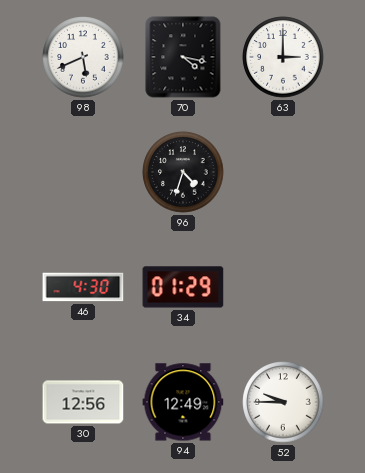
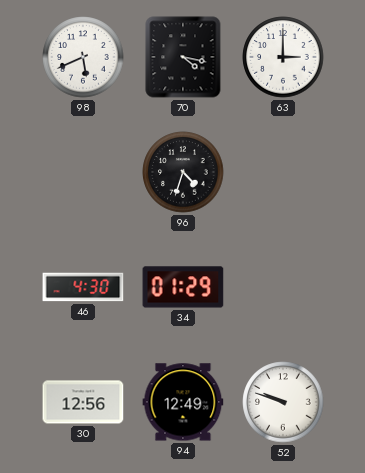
52: 9:45 -> 9:48 (283, 402)
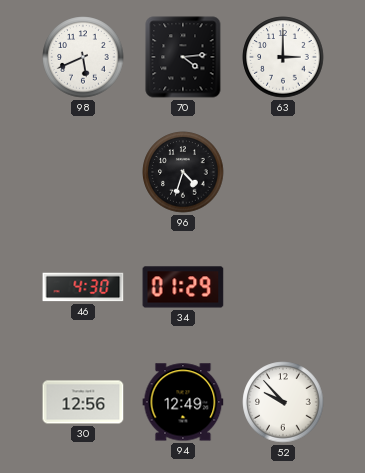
70: 4:17 -> 4:14 (183, 57)
52: 9:48 -> 9:53 (283, 402)
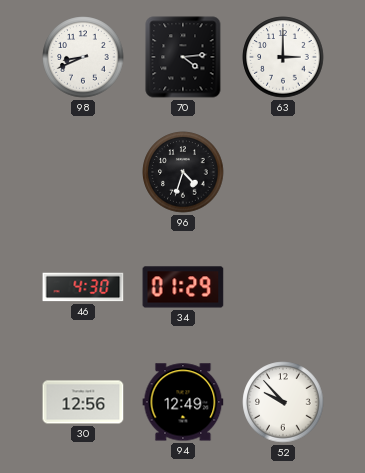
98: 5:41 -> 8:41 (83, 57)
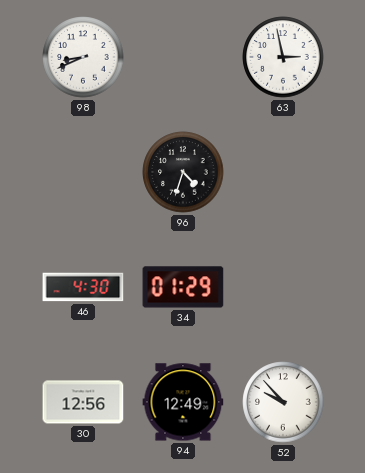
70: 4:14 -> none (183, 57)
63: 3:00 -> 2:58 (283, 57)
